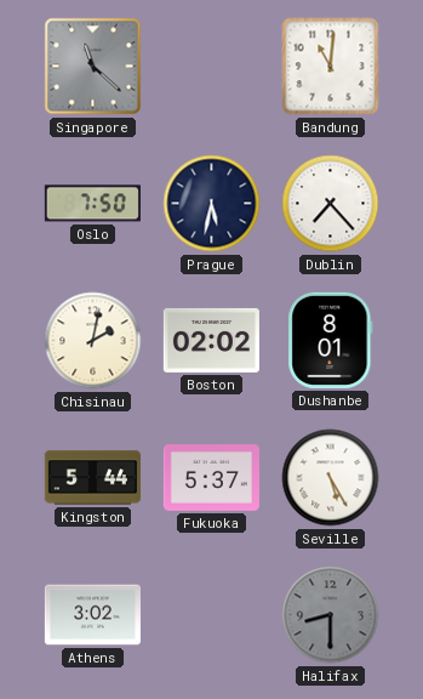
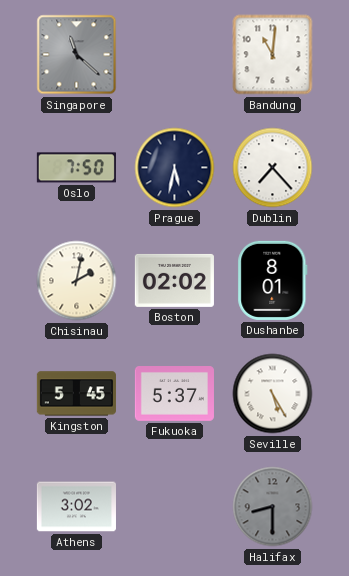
Kingston: 5:44 -> 5:45 (76, 394)
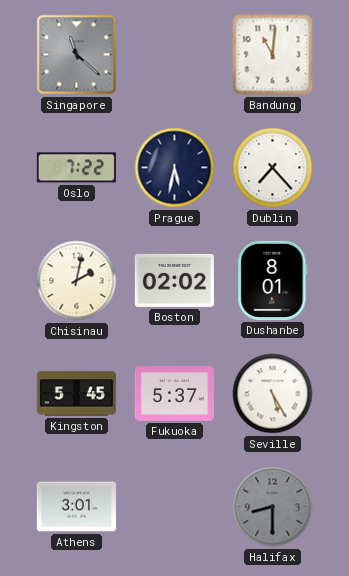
Oslo: 7:50 -> 7:22 (76, 168)
Athens: 3:02 -> 3:01 (76, 507)
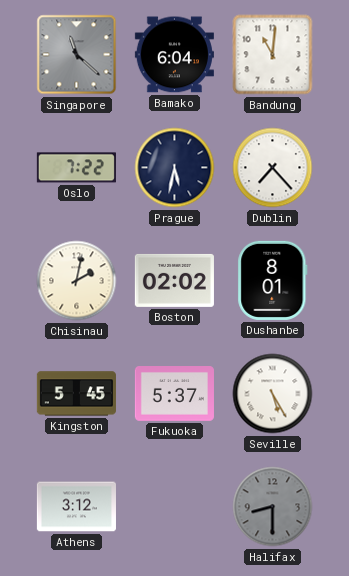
Bamako: none -> 6:04 (174, 55)
Athens: 3:01 -> 3:12 (76, 507)
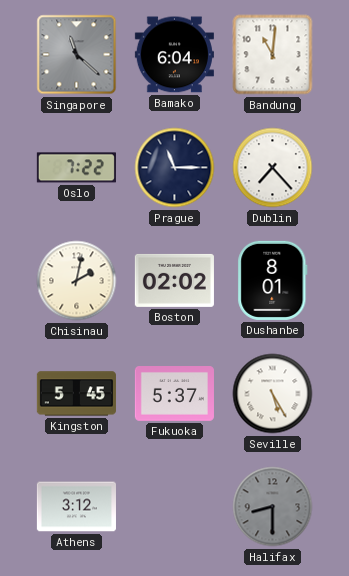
Prague: 5:32 -> 11:15 (175, 168)
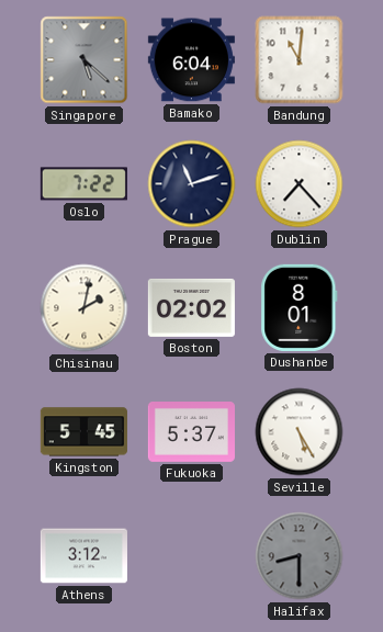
Singapore: 11:22 -> 5:22 (85, 60)
Prague: 11:15 -> 11:12 (192, 184)
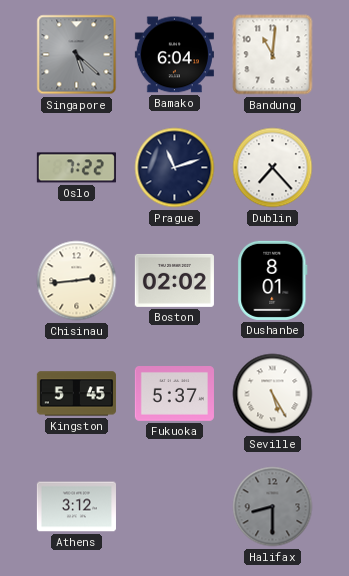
Chisinau: 2:02 -> 2:44 (77, 281)
